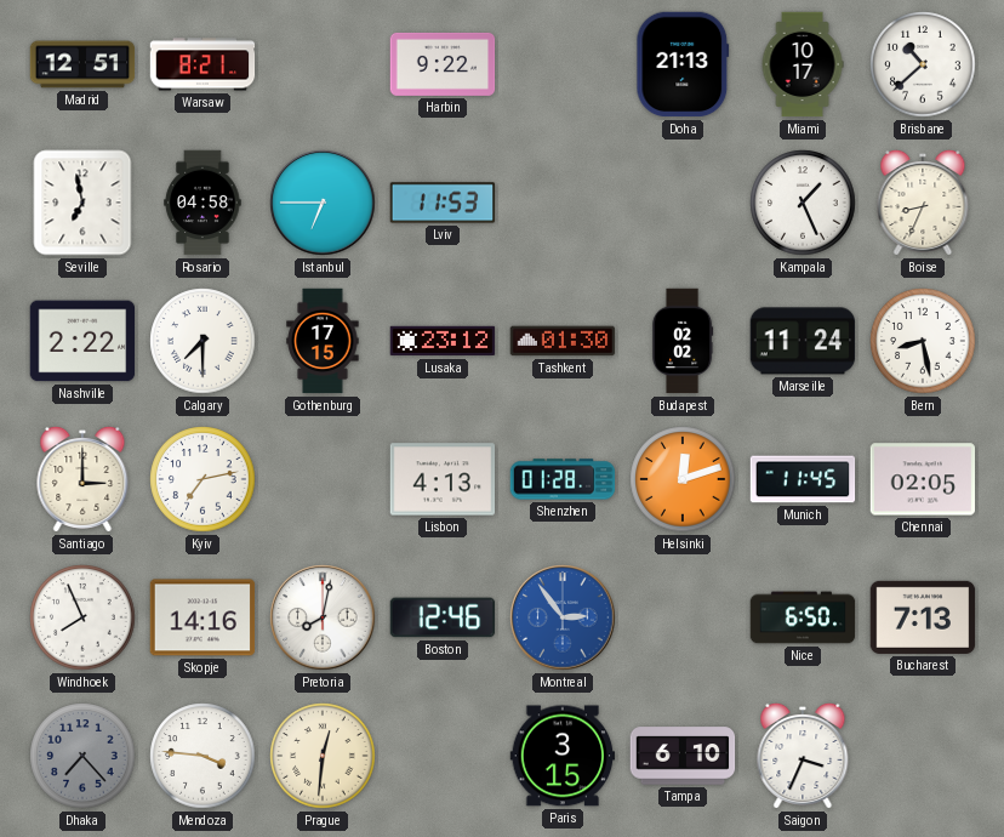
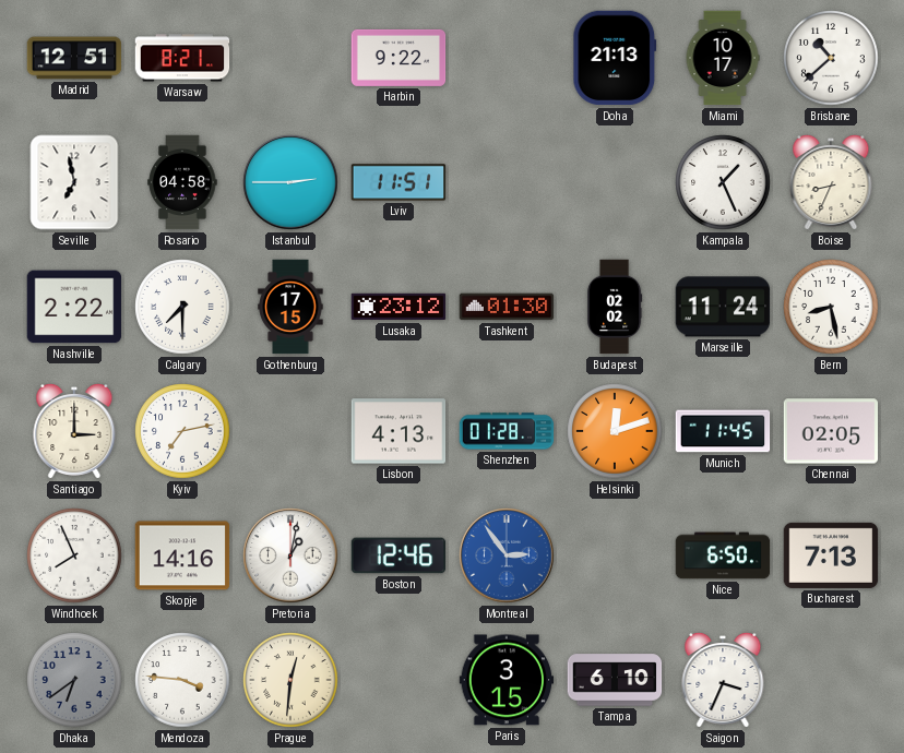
Istanbul: 6:45 -> 2:45 (290, 182)
Lviv: 11:53 -> 11:51 (399, 182)
Pretoria: 8:02 -> 1:02 (290, 555)
Dhaka: 7:23 -> 6:39 (74, 680)
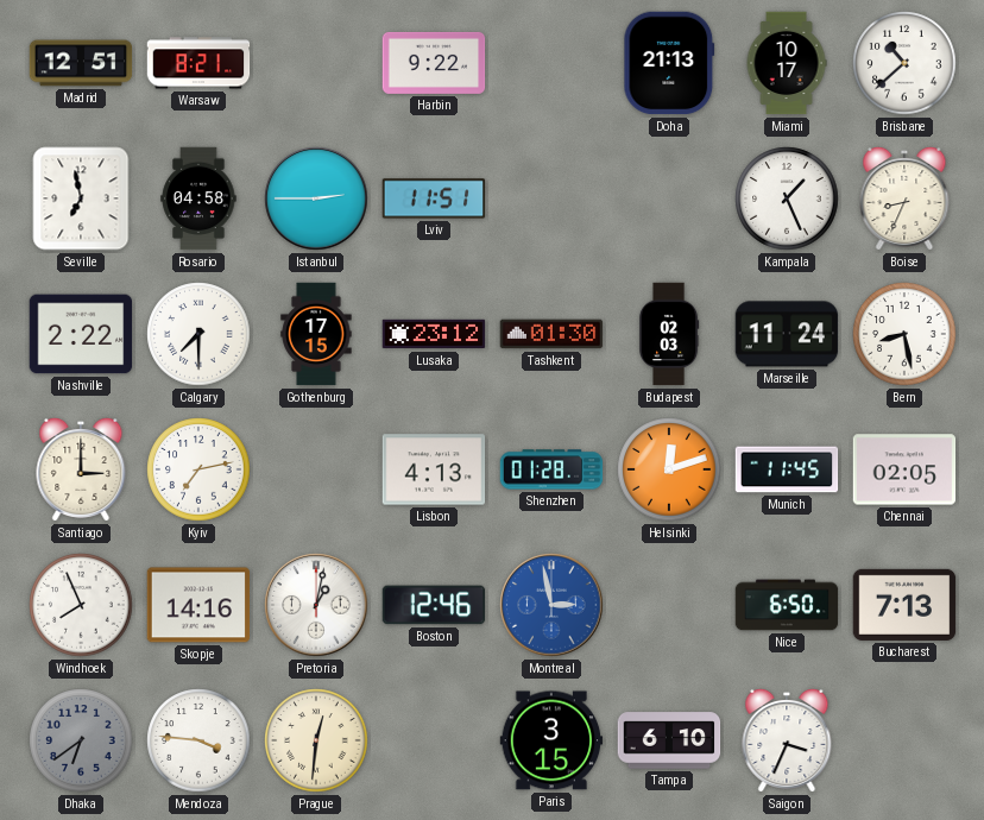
Budapest: 02:02 -> 02:03 (669, 334)
Montreal: 2:54 -> 2:58 (551, 605)
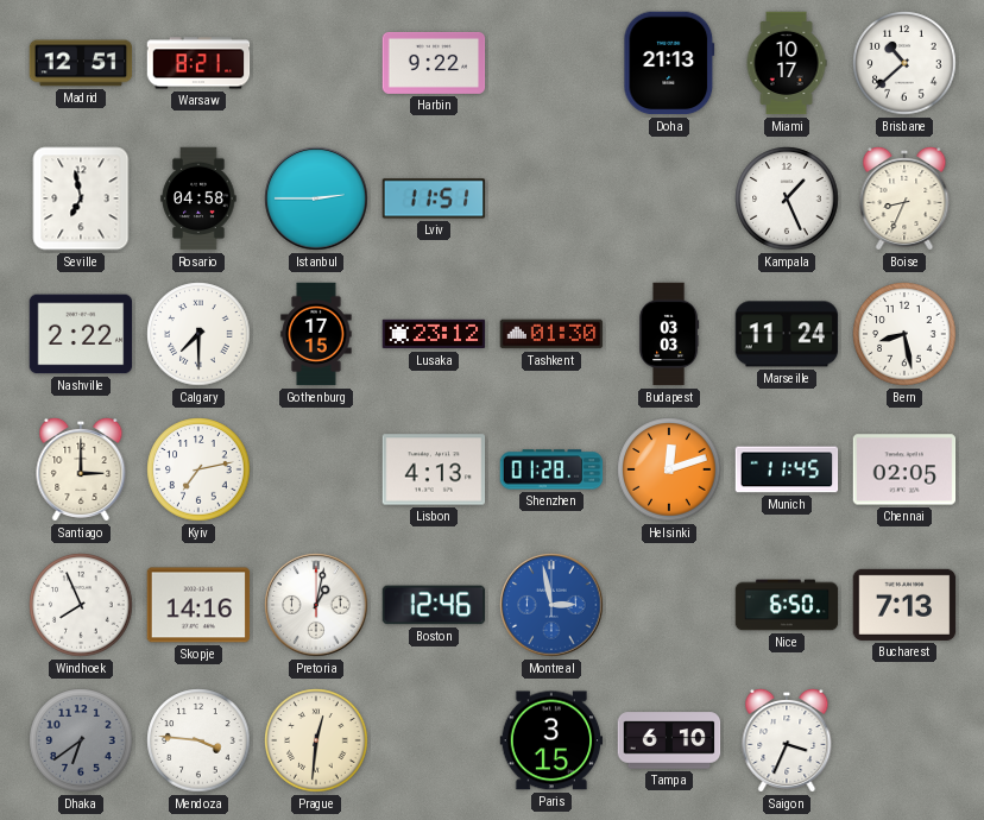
Budapest: 02:03 -> 03:03 (669, 334)
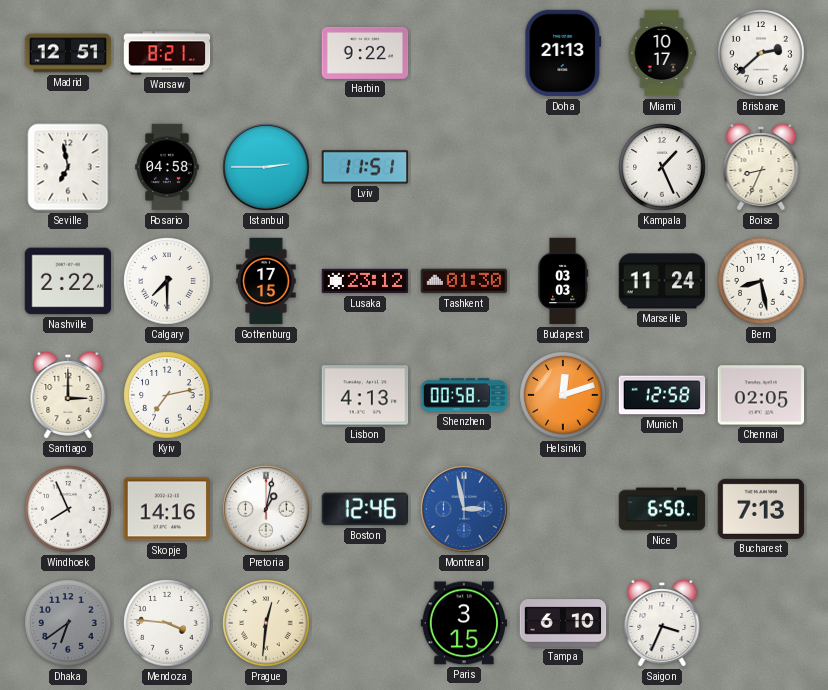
Brisbane: 10:38 -> 2:38 (761, 53)
Shenzhen: 01:28 -> 00:58 (464, 395)
Munich: 11:45 -> 12:58 (662, 395)
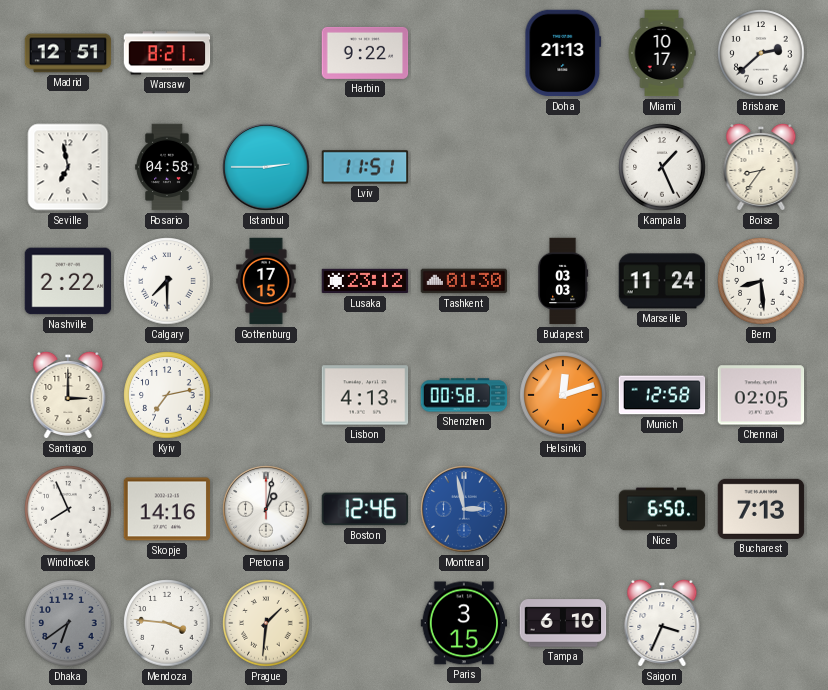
Boise: 8:34 -> 8:36 (761, 167)
Bern: 8:28 -> 8:29 (761, 281)
Prague: 12:31 -> 1:31 (266, 623)
